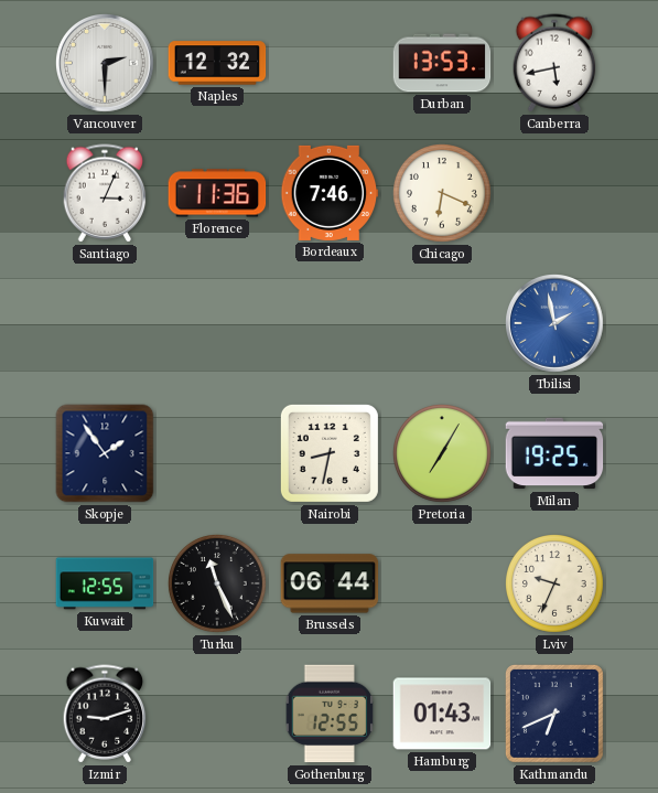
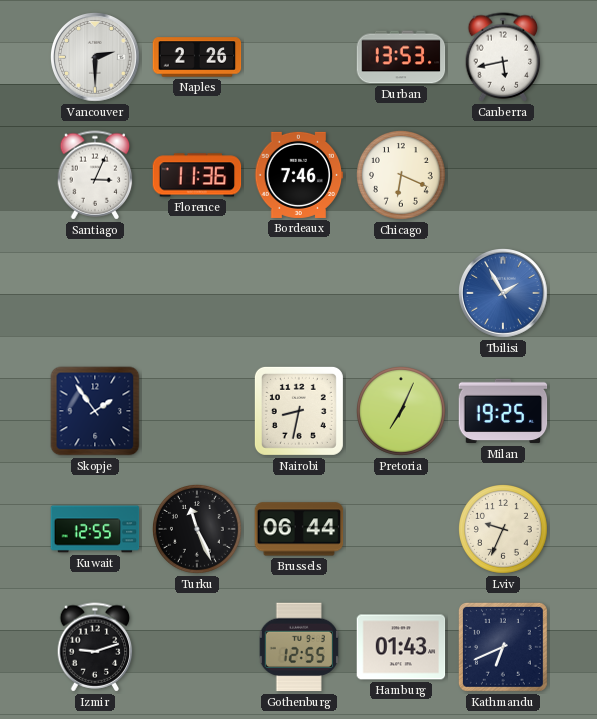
Naples: 12:32 -> 2:26 (197, 57)
Tbilisi: 1:58 -> 1:55 (504, 294)
Pretoria: 7:05 -> 7:04 (402, 412)
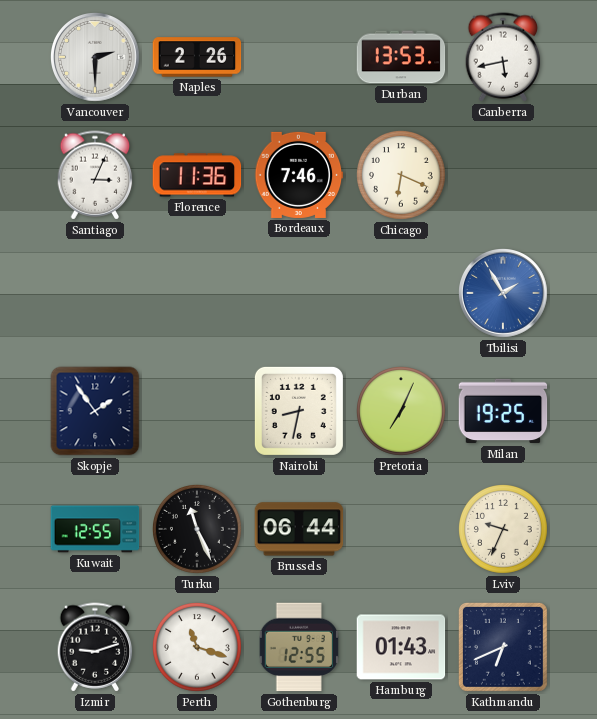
Perth: none -> 11:18 (198, 648)
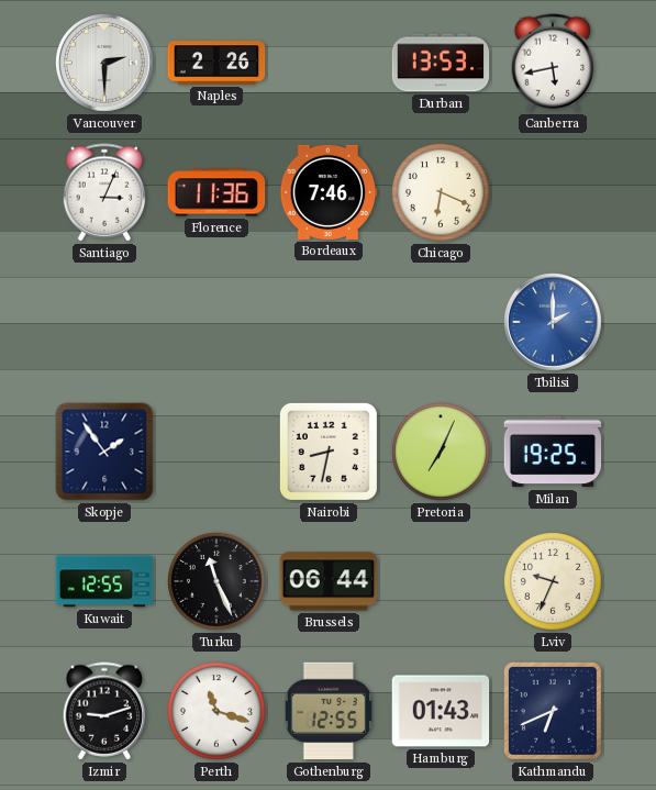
Tbilisi: 1:55 -> 2:00 (554, 323)
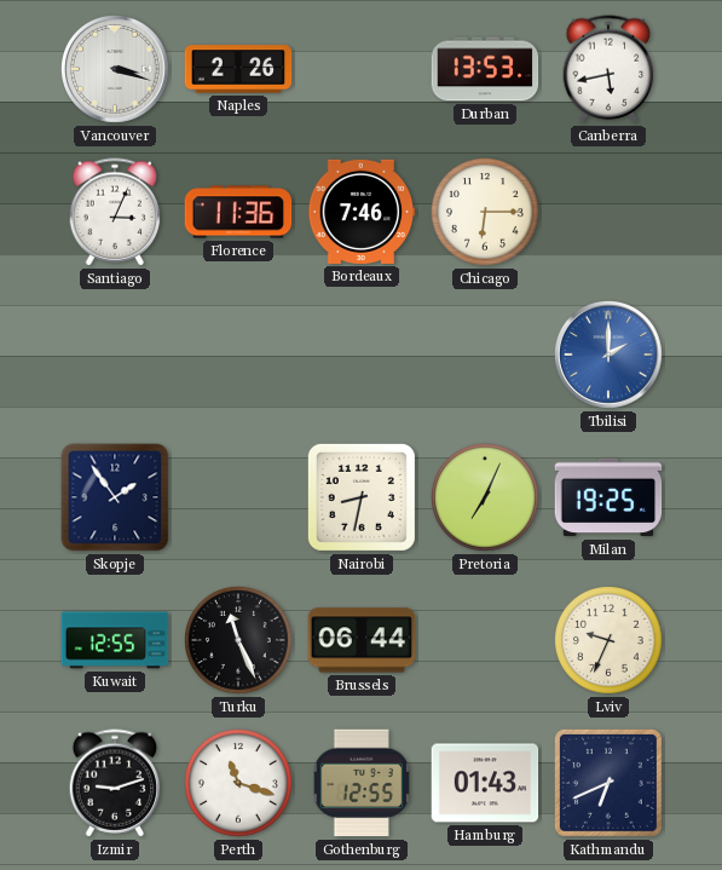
Vancouver: 2:30 -> 3:18 (116, 70)
Chicago: 6:19 -> 6:15 (486, 213)
